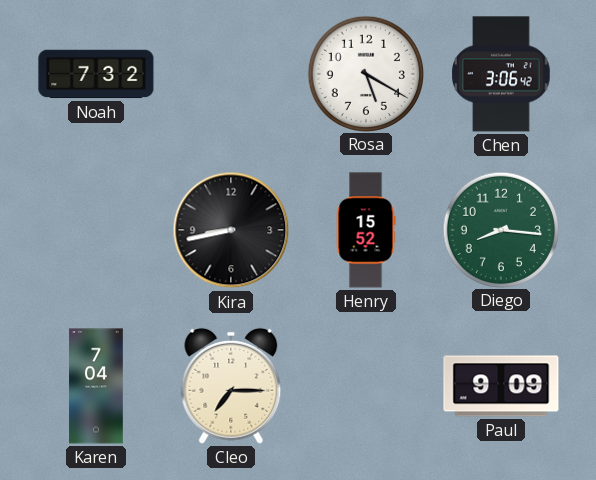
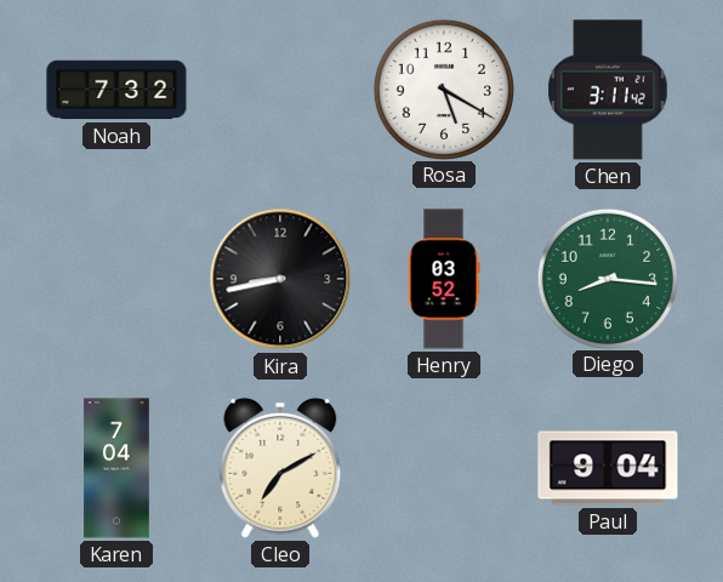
Chen: 3:06 -> 3:11 (608, 90)
Henry: 15:52 -> 03:52 (444, 279)
Cleo: 7:15 -> 7:10 (280, 468)
Paul: 9:09 -> 9:04 (608, 468)
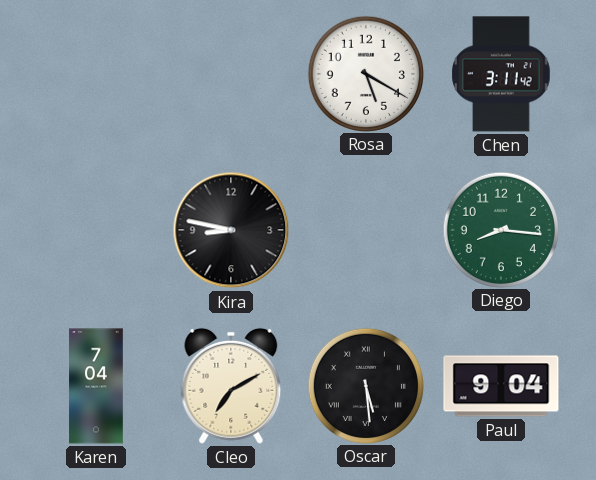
Noah: 7:32 -> none (116, 90)
Kira: 8:43 -> 8:47 (231, 230)
Henry: 03:52 -> none (444, 279)
Oscar: none -> 5:29 (365, 385)
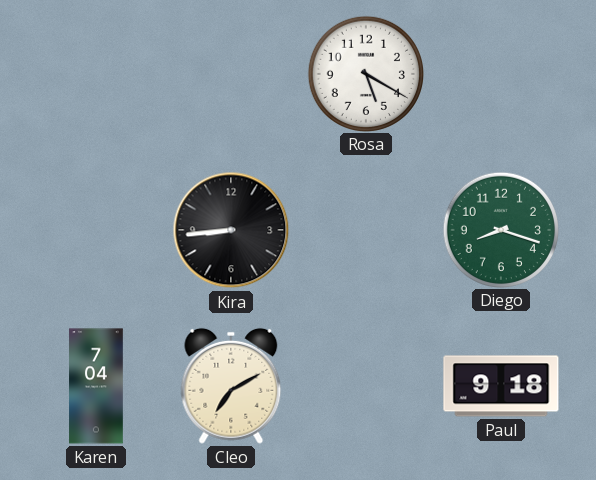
Chen: 3:11 -> none (501, 74)
Kira: 8:47 -> 8:44 (231, 230)
Diego: 8:16 -> 8:18 (500, 229)
Oscar: 5:29 -> none (365, 385)
Paul: 9:04 -> 9:18 (501, 386)
